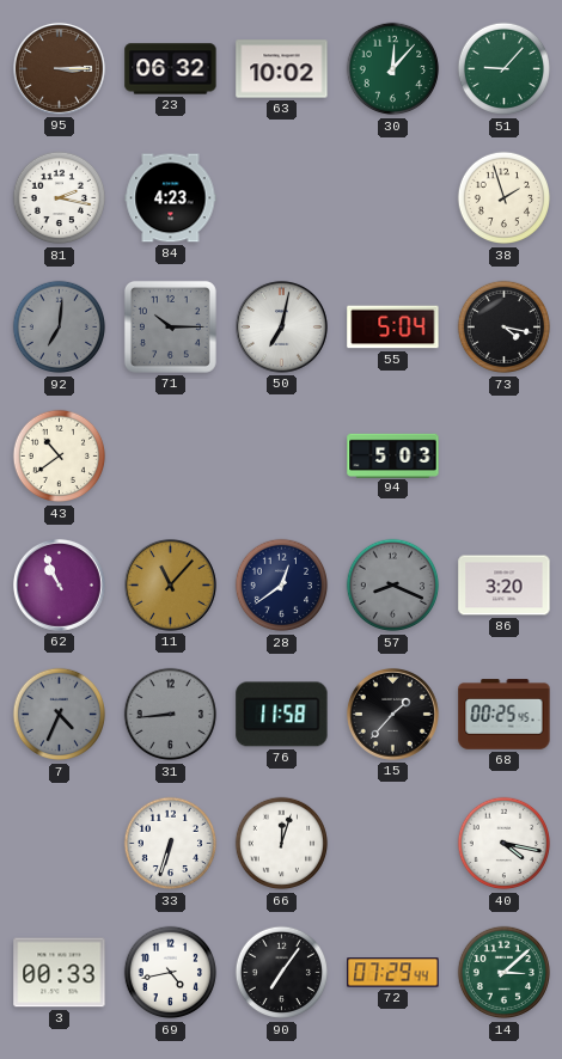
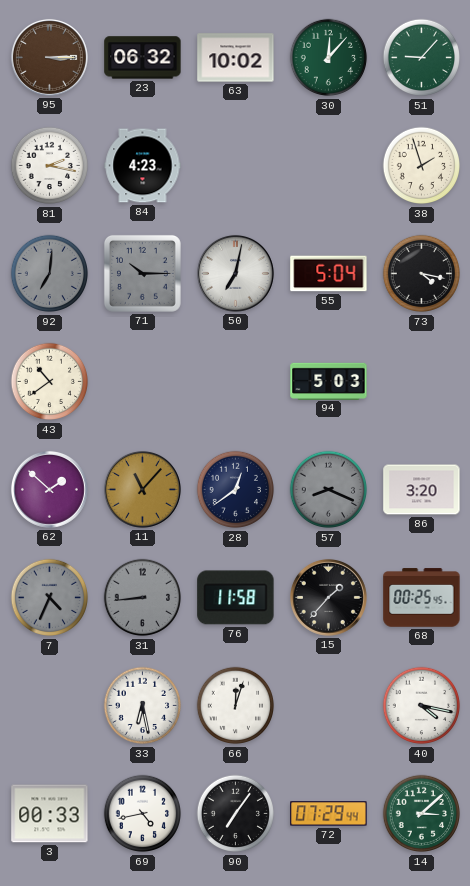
62: 10:56 -> 1:52 (49, 489)
33: 6:33 -> 6:28 (143, 706)
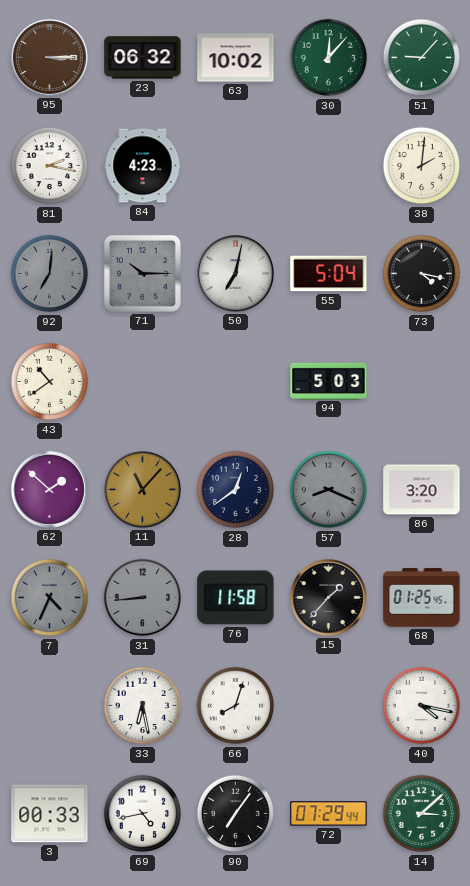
38: 1:57 -> 2:01 (422, 166)
68: 00:25 -> 01:25 (422, 598)
66: 12:03 -> 8:03 (236, 706)
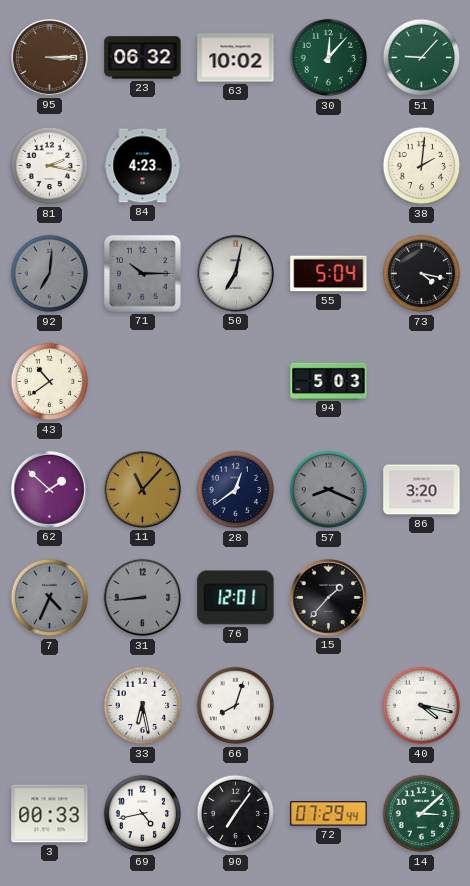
76: 11:58 -> 12:01 (236, 598)
68: 01:25 -> none (422, 598)
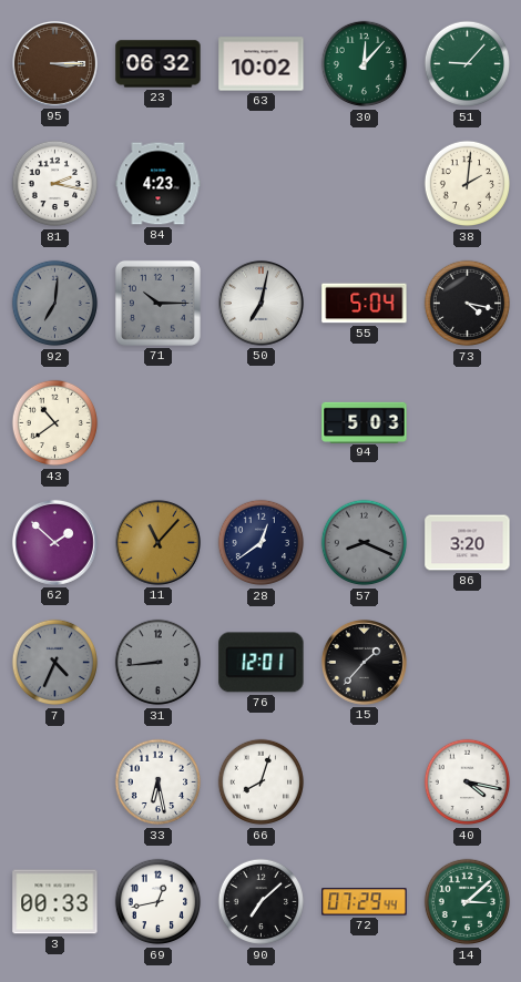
69: 4:43 -> 12:43 (159, 902)
90: 7:06 -> 7:08 (262, 902)
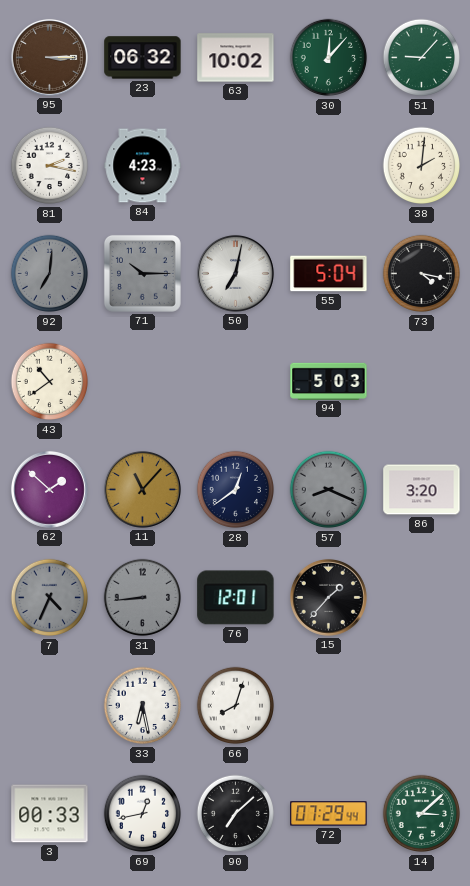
40: 4:17 -> none (468, 782)
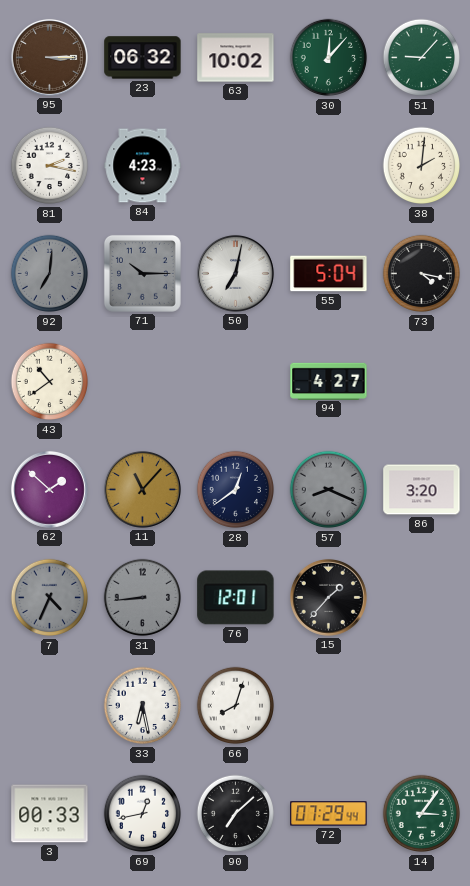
94: 5:03 -> 4:27 (329, 381)
14: 3:08 -> 3:06 (422, 814)
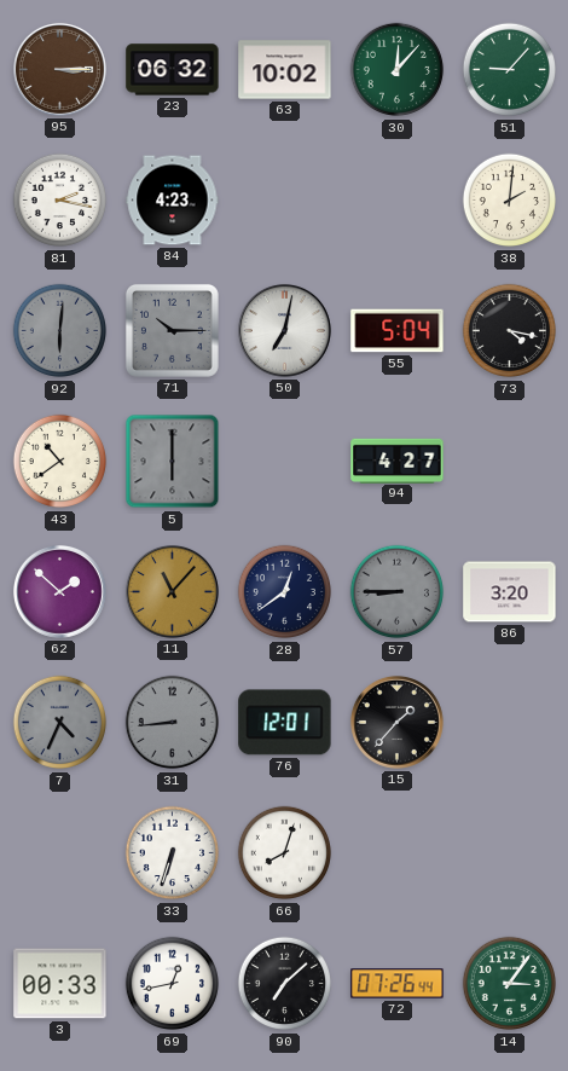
92: 7:01 -> 6:01 (60, 331)
5: none -> 6:00 (173, 462)
57: 8:19 -> 8:45 (398, 592)
33: 6:28 -> 6:33 (173, 853)
72: 07:29 -> 07:26 (398, 984)
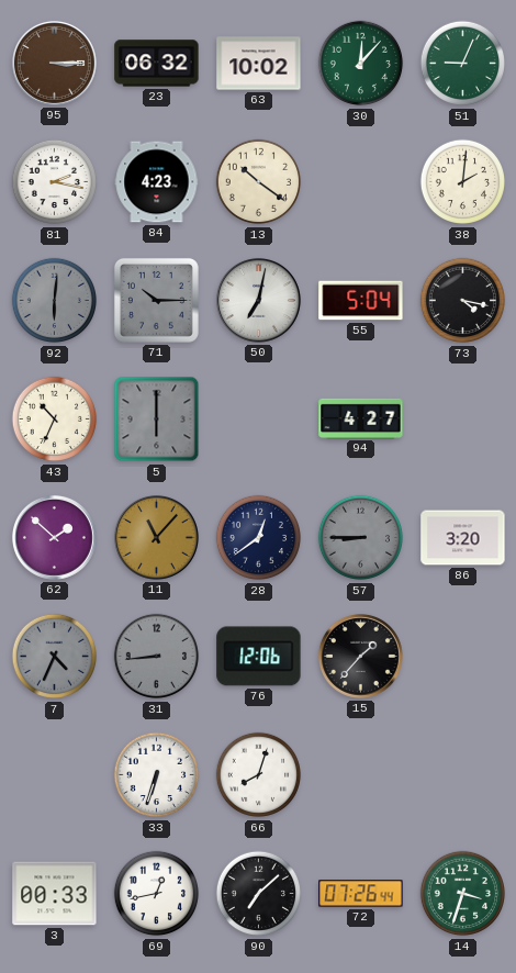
51: 9:07 -> 9:04 (463, 64)
13: none -> 10:21 (259, 182)
43: 10:39 -> 10:34 (55, 420)
76: 12:01 -> 12:06 (259, 657)
14: 3:06 -> 3:33 (463, 894)
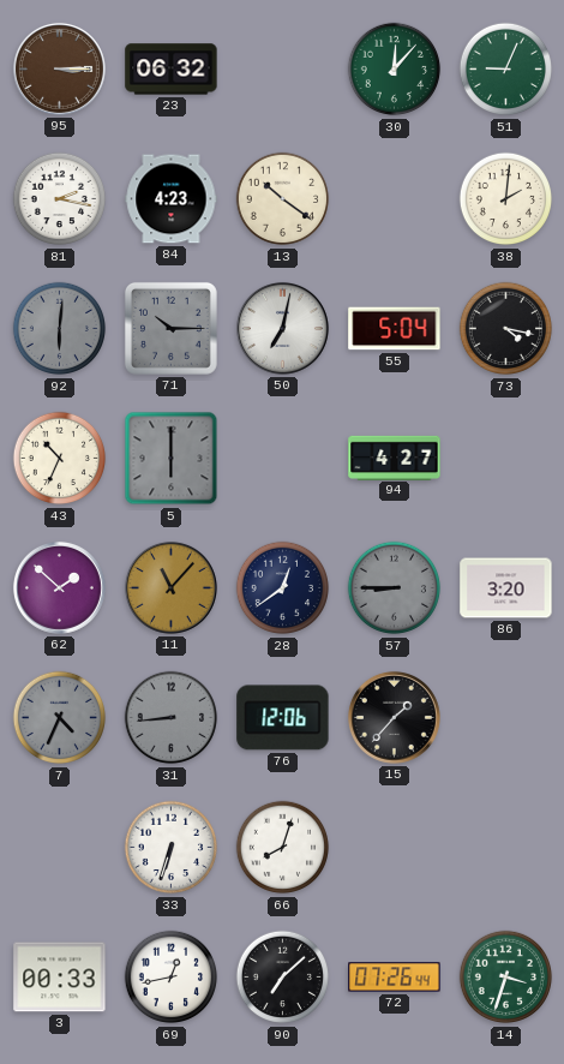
63: 10:02 -> none (259, 64)
